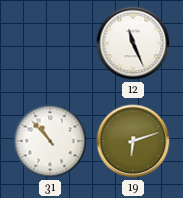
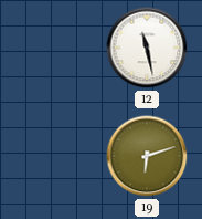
12: 11:26 -> 11:28 (147, 48)
31: 10:53 -> none (50, 141)
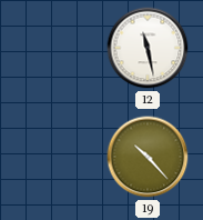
19: 6:12 -> 10:23 (148, 157)
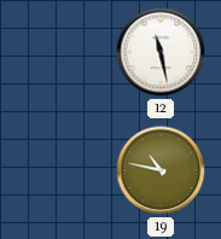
19: 10:23 -> 10:47 (161, 170)
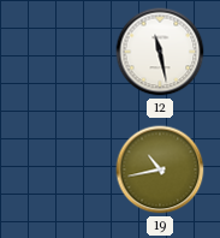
19: 10:47 -> 10:43 (160, 169)
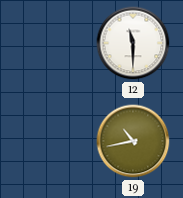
12: 11:28 -> 11:30 (133, 43)
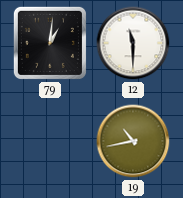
79: none -> 1:01 (50, 43)
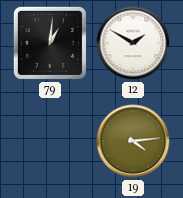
12: 11:30 -> 1:50 (133, 43)
19: 10:43 -> 4:14 (133, 141)
